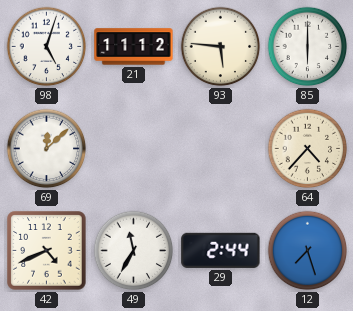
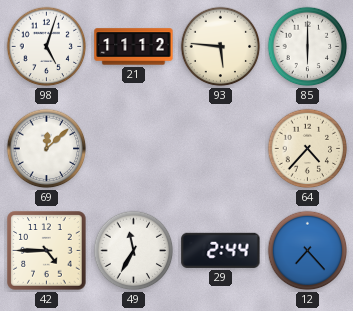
42: 4:41 -> 4:45 (47, 251)
12: 7:27 -> 7:23 (308, 251)
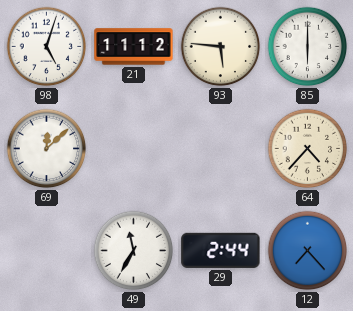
42: 4:45 -> none (47, 251)
